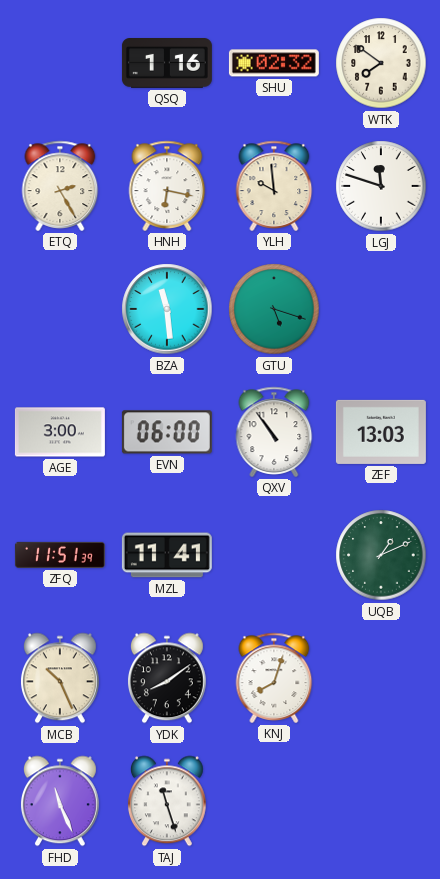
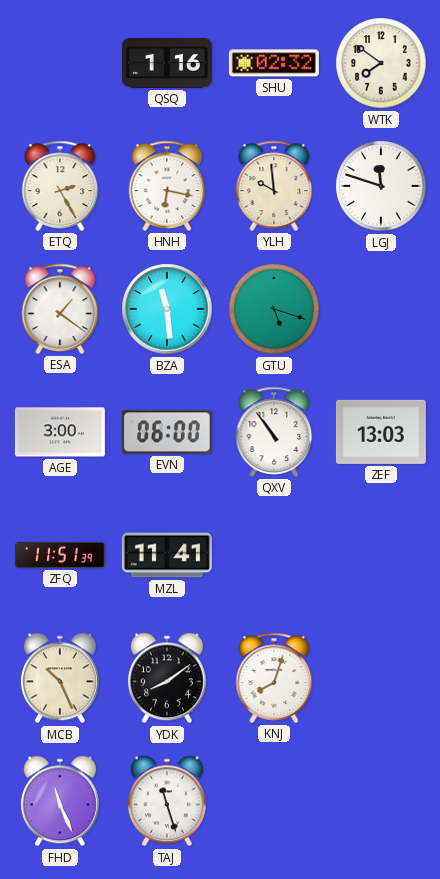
ESA: none -> 1:21 (60, 309)
UQB: 1:11 -> none (381, 555)
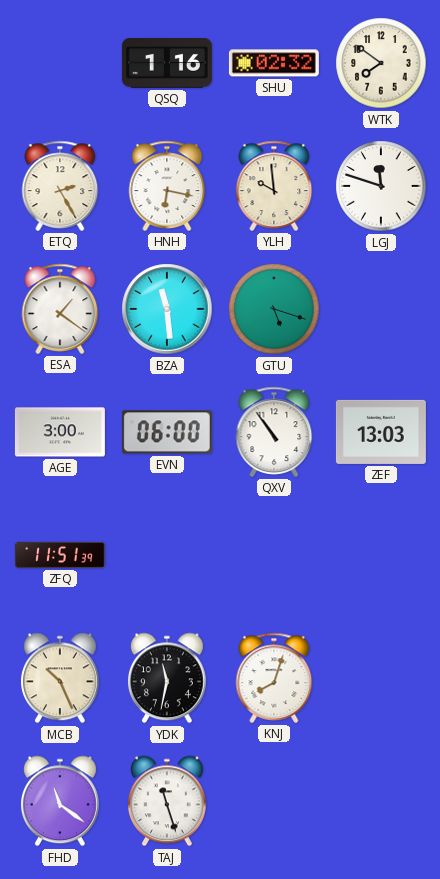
MZL: 11:41 -> none (167, 555)
YDK: 8:09 -> 11:32 (167, 678)
FHD: 11:26 -> 11:21 (60, 801)
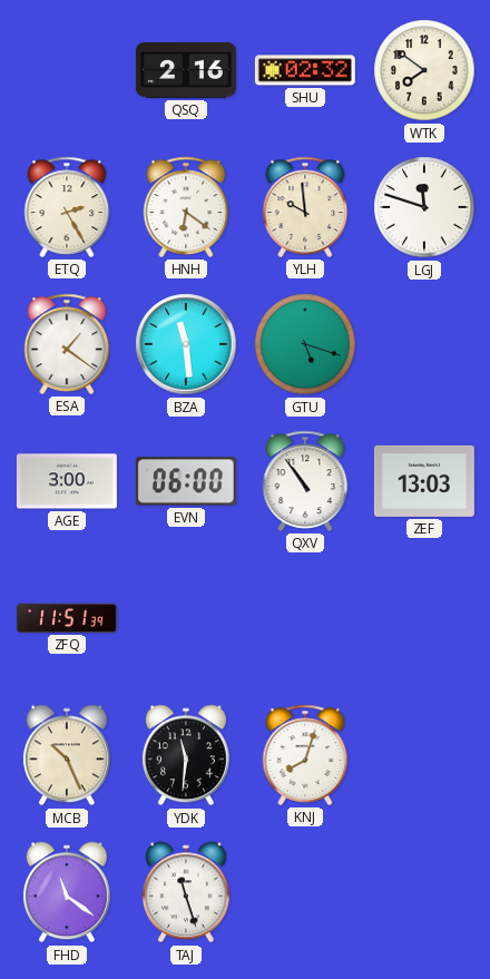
QSQ: 1:16 -> 2:16 (186, 71)
HNH: 6:17 -> 6:21 (186, 207)
YDK: 11:32 -> 11:31 (186, 755)
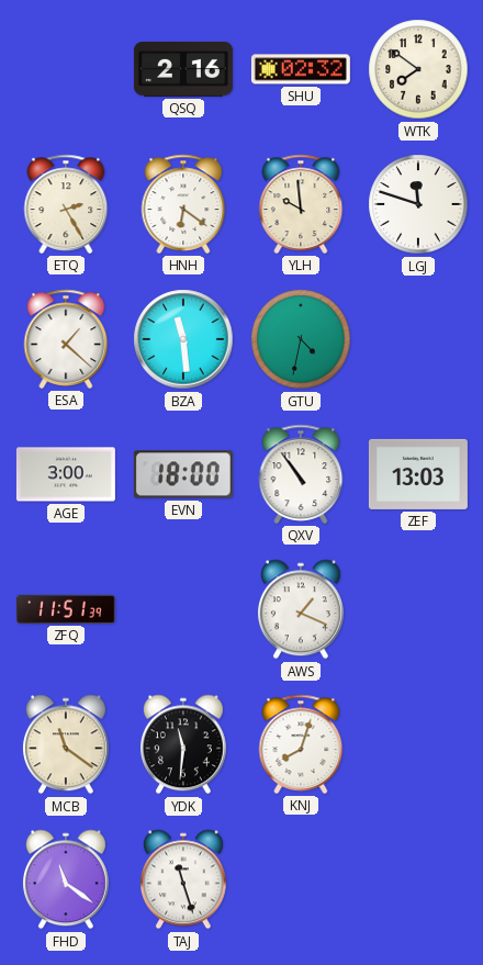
ESA: 1:21 -> 1:22 (66, 339)
GTU: 5:18 -> 4:32 (301, 339)
EVN: 06:00 -> 18:00 (183, 474)
AWS: none -> 1:19 (301, 609)
MCB: 10:26 -> 11:21 (66, 744)
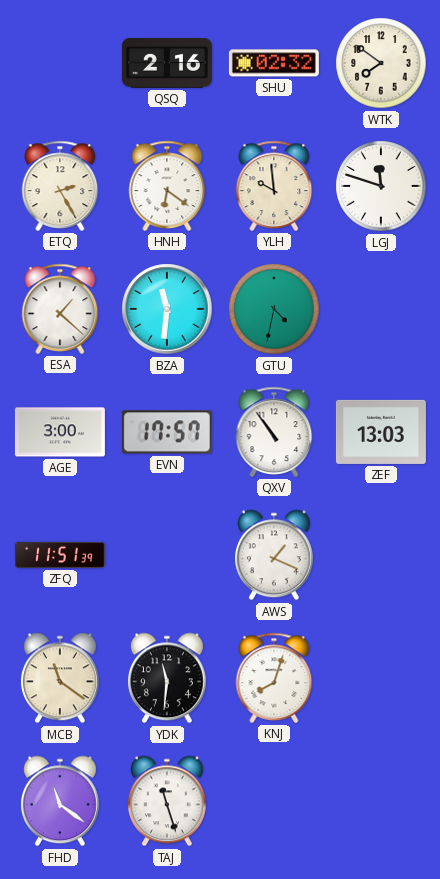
BZA: 11:29 -> 11:31 (167, 309)
EVN: 18:00 -> 17:57 (167, 432)
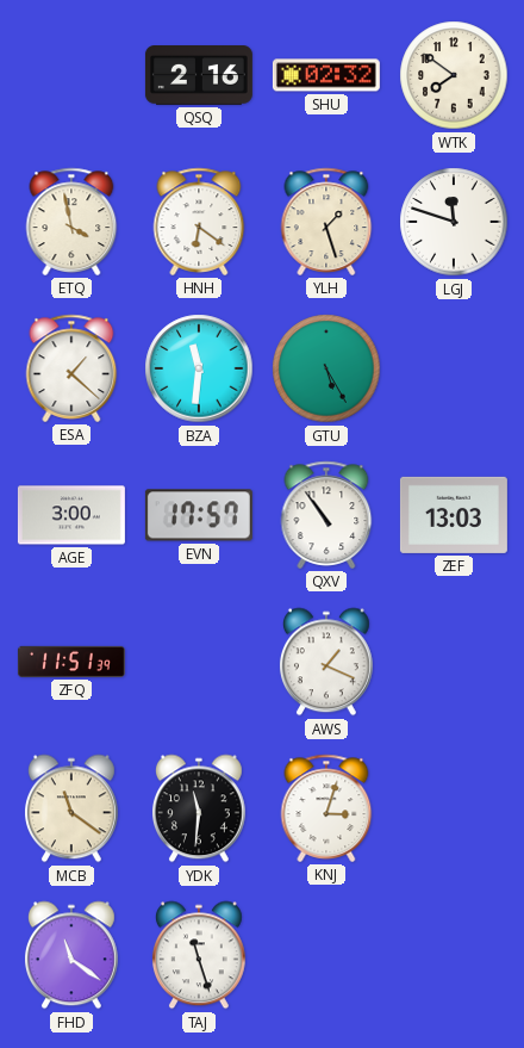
ETQ: 2:25 -> 3:58 (71, 222)
YLH: 9:59 -> 1:27 (326, 222)
GTU: 4:32 -> 5:25 (326, 368)
KNJ: 8:03 -> 3:03 (326, 808)
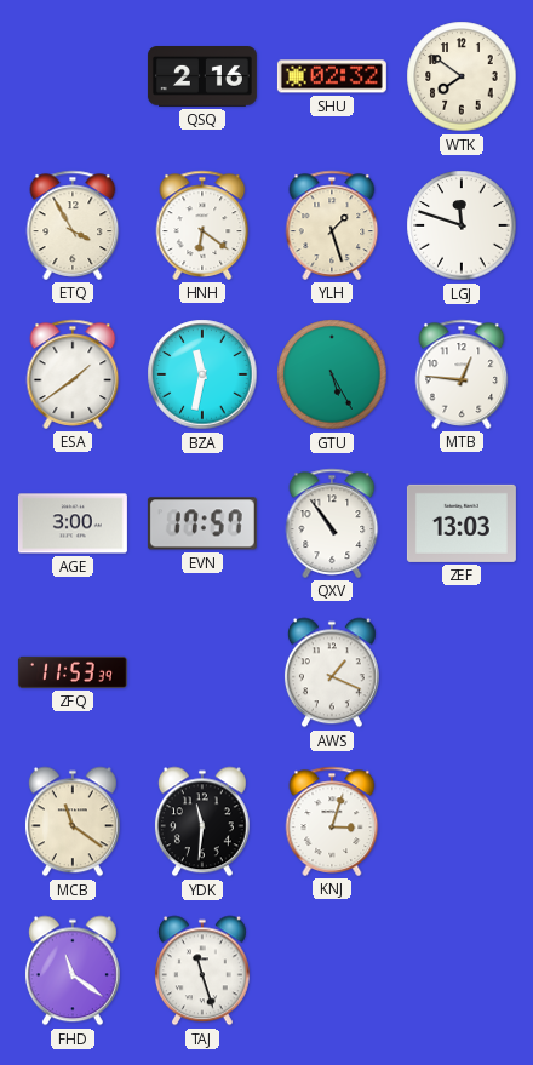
ETQ: 3:58 -> 3:55 (73, 225)
ESA: 1:22 -> 1:39 (73, 374)
BZA: 11:31 -> 11:32 (202, 374)
MTB: none -> 12:46 (462, 374)
ZFQ: 11:51 -> 11:53 (73, 672)
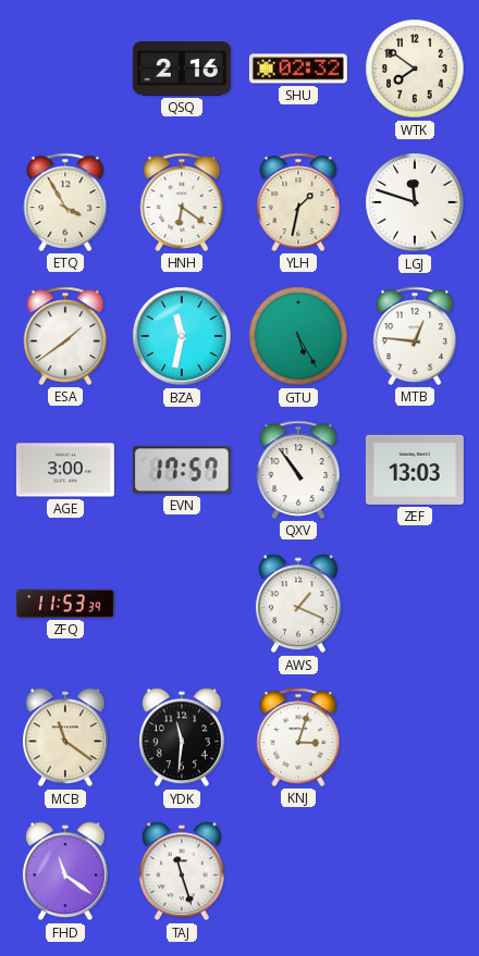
YLH: 1:27 -> 1:32 (298, 202)
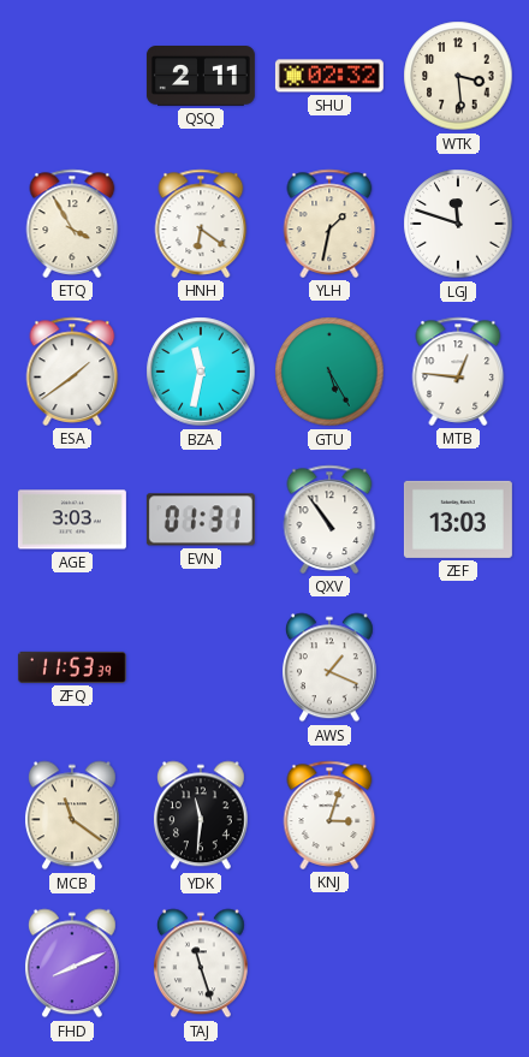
QSQ: 2:16 -> 2:11 (201, 77)
WTK: 7:51 -> 3:29 (458, 76)
AGE: 3:00 -> 3:03 (72, 519)
EVN: 17:57 -> 01:31 (201, 519)
FHD: 11:21 -> 8:11 (72, 963)
